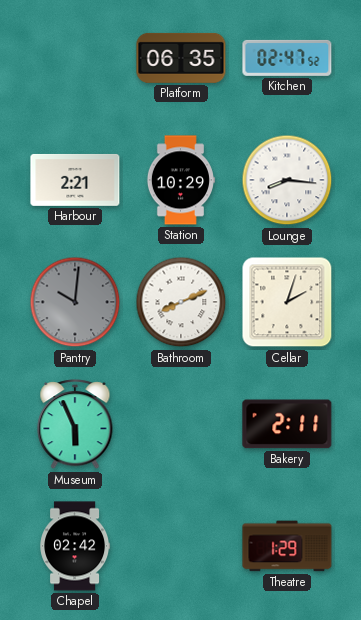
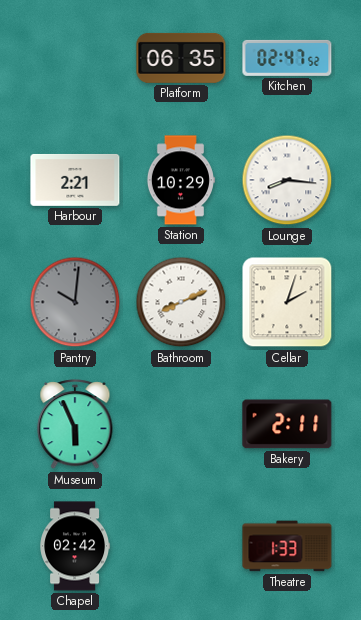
Theatre: 1:29 -> 1:33 (287, 546)
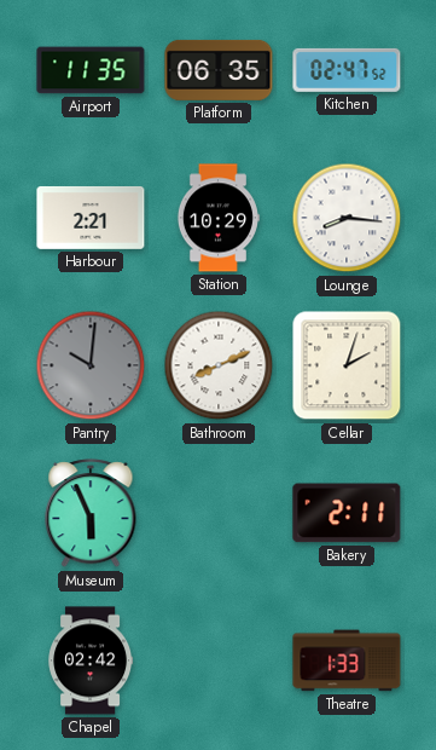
Airport: none -> 11:35 (91, 70)
